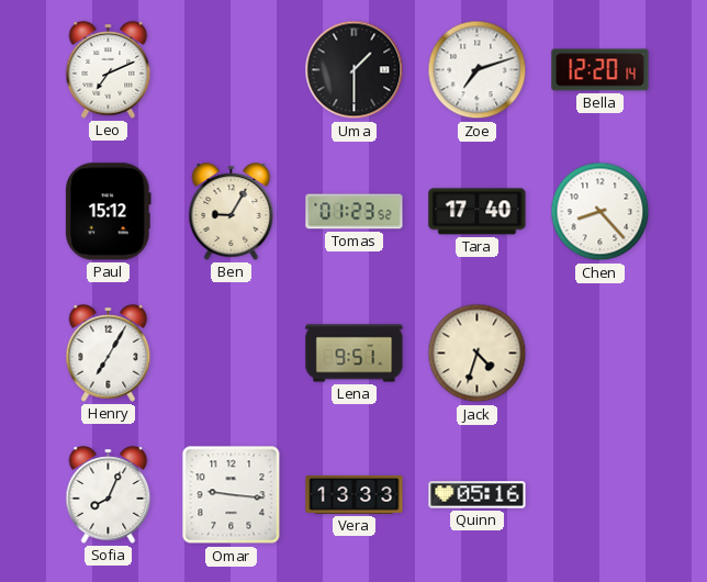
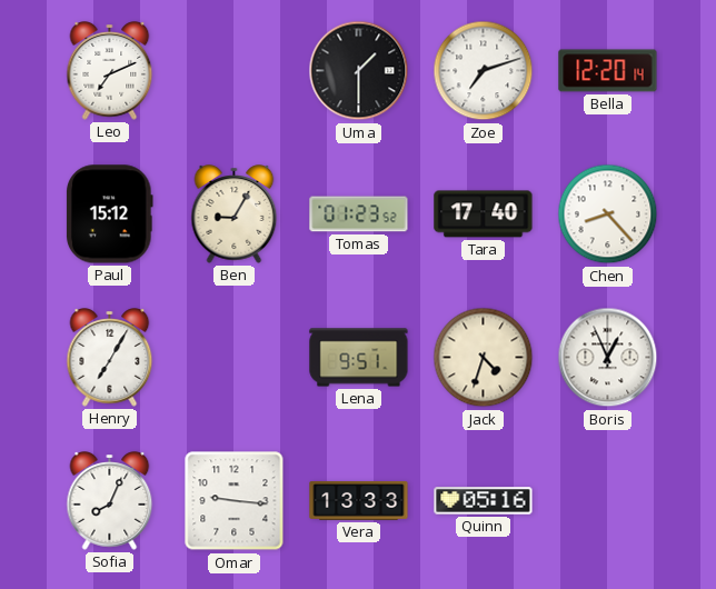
Boris: none -> 12:56 (608, 358)
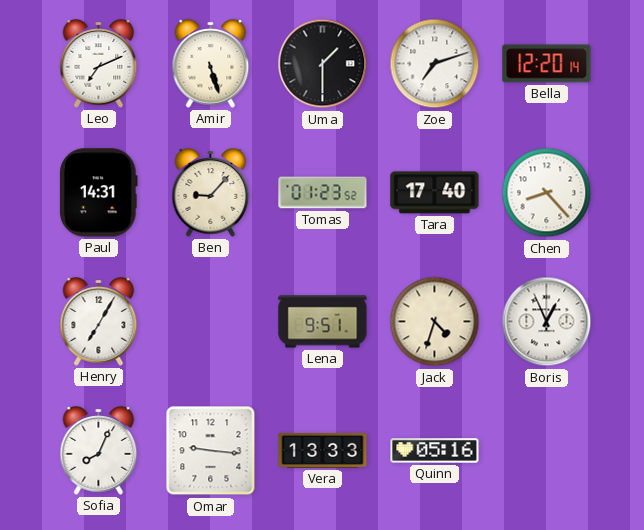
Amir: none -> 5:27 (211, 64)
Paul: 15:12 -> 14:31 (99, 193)
Ben: 9:05 -> 9:07 (211, 193)
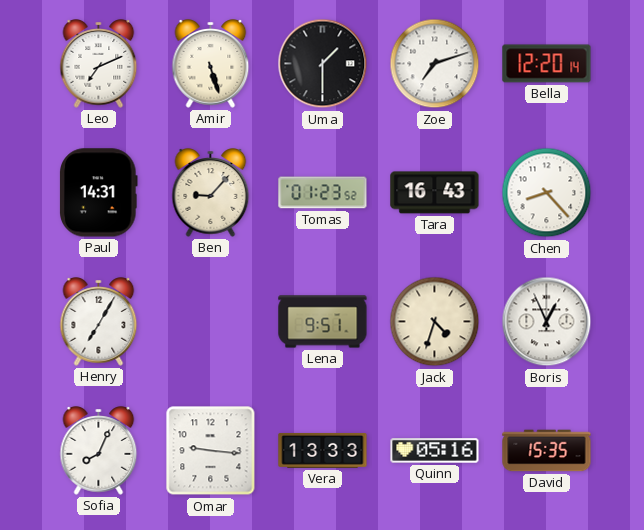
Tara: 17:40 -> 16:43 (435, 193)
David: none -> 15:35 (547, 451)
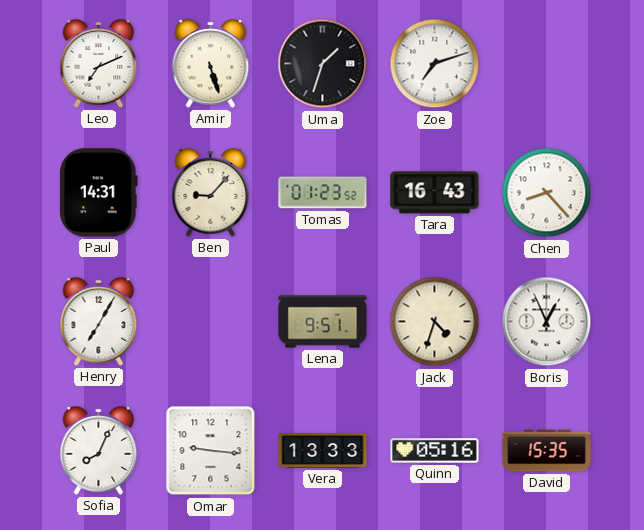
Uma: 1:30 -> 1:33 (323, 64)
Bella: 12:20 -> none (547, 64)
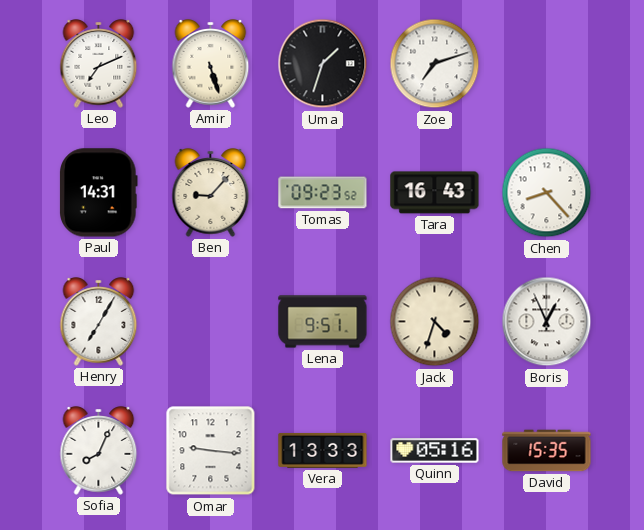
Tomas: 01:23 -> 09:23 (323, 193)
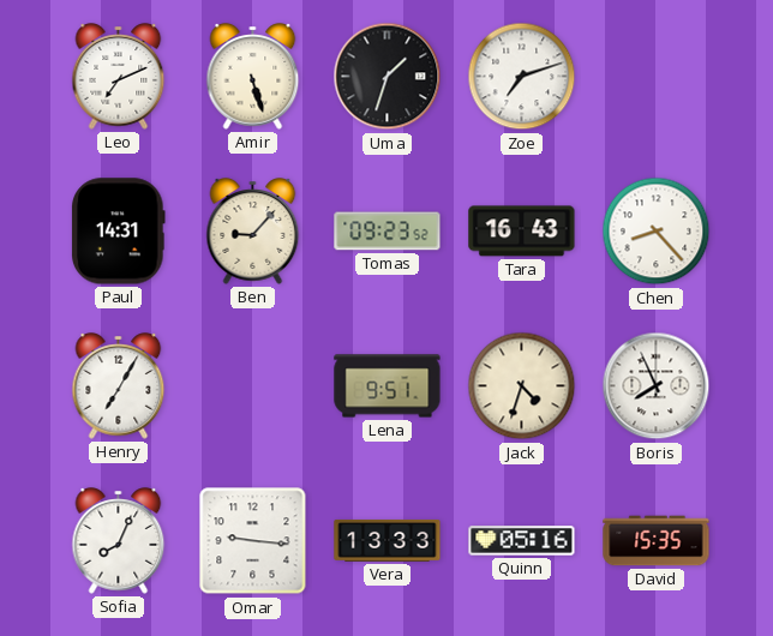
Boris: 12:56 -> 7:56 (657, 386)
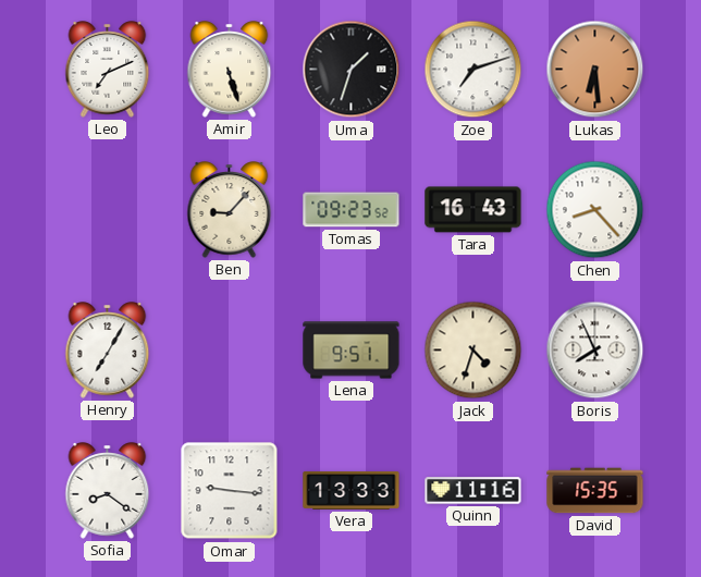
Lukas: none -> 6:29 (595, 70)
Paul: 14:31 -> none (119, 232)
Sofia: 8:04 -> 8:21 (108, 491)
Quinn: 05:16 -> 11:16 (474, 491)
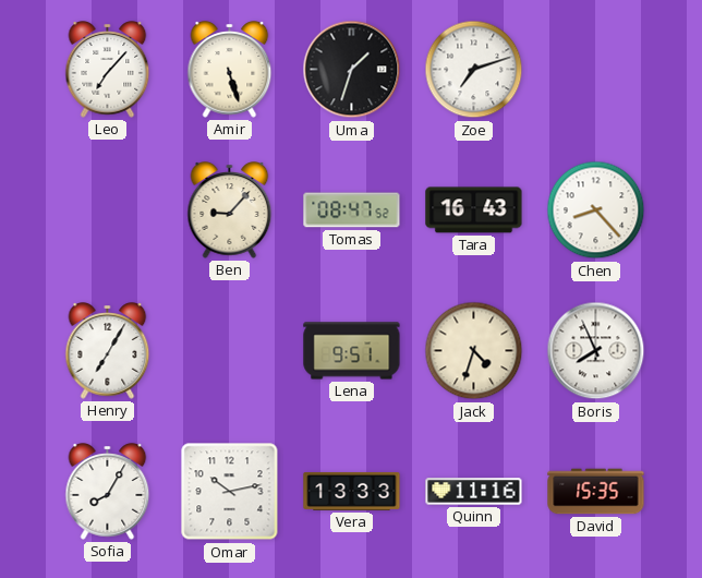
Leo: 7:11 -> 7:07 (108, 70)
Lukas: 6:29 -> none (595, 70)
Tomas: 09:23 -> 08:47 (352, 210)
Sofia: 8:21 -> 8:05 (108, 492)
Omar: 9:16 -> 10:13 (230, 492)
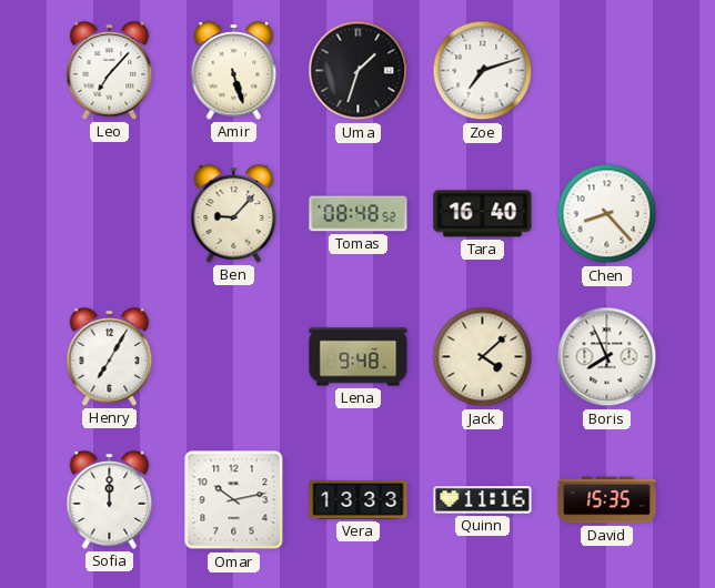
Tomas: 08:47 -> 08:48 (359, 214)
Tara: 16:43 -> 16:40 (483, 214)
Lena: 9:51 -> 9:48 (359, 357)
Jack: 4:33 -> 4:08 (483, 357)
Sofia: 8:05 -> 12:00 (110, 500)
